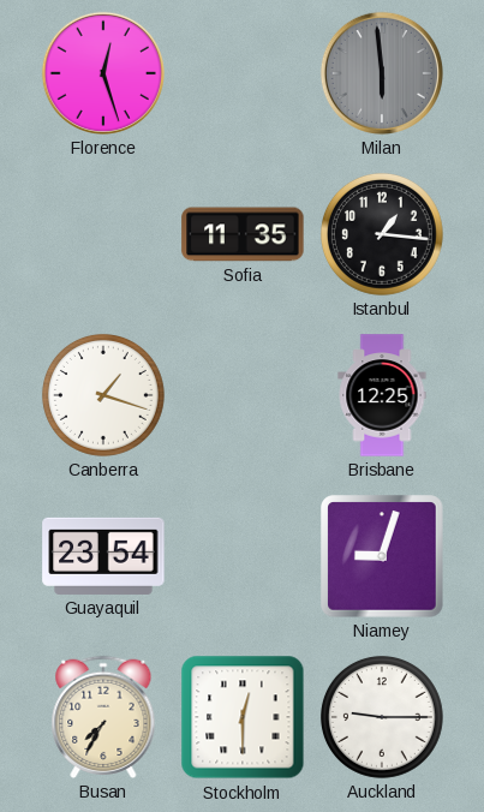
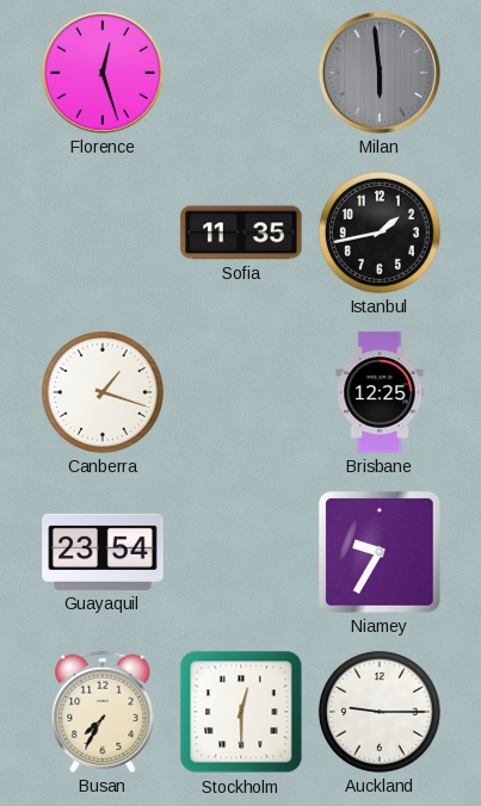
Istanbul: 1:16 -> 1:43 (380, 232)
Niamey: 9:03 -> 9:35 (380, 552)
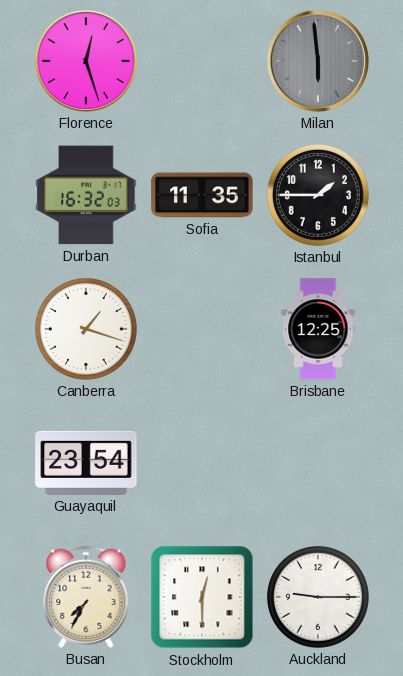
Durban: none -> 16:32 (86, 195)
Istanbul: 1:43 -> 1:45 (318, 195)
Niamey: 9:35 -> none (380, 552)
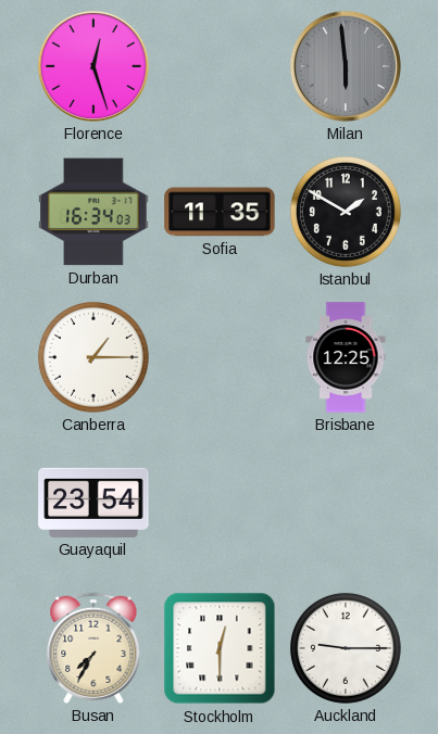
Durban: 16:32 -> 16:34 (93, 212)
Istanbul: 1:45 -> 1:50 (346, 212)
Canberra: 1:18 -> 1:15 (93, 357)
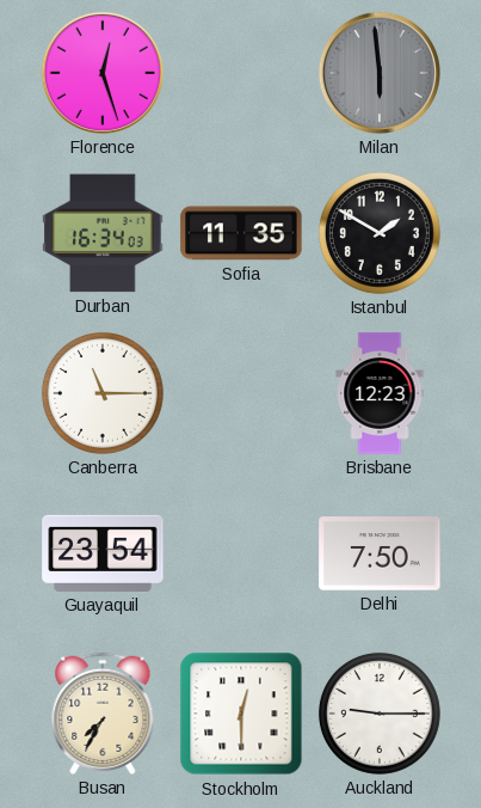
Canberra: 1:15 -> 11:15 (103, 393)
Brisbane: 12:25 -> 12:23 (380, 393)
Delhi: none -> 7:50 (380, 553)
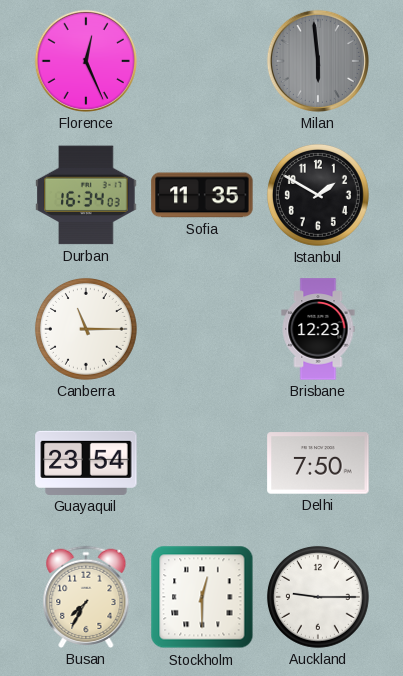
Florence: 12:27 -> 12:26 (86, 61)
